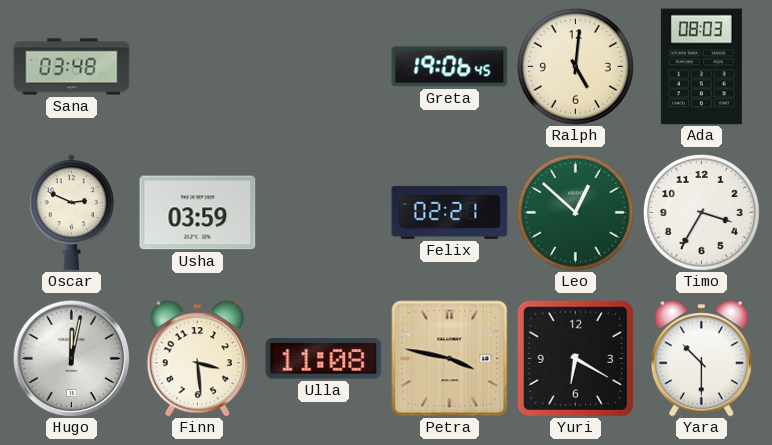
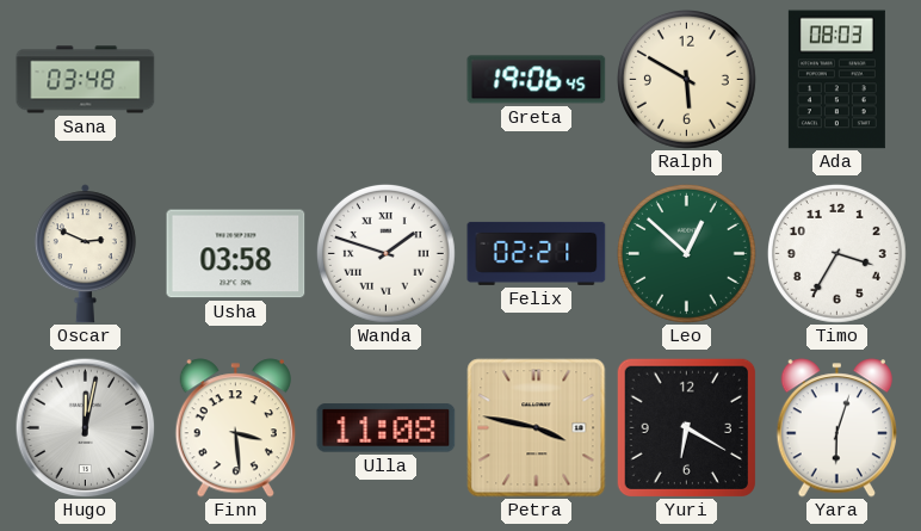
Ralph: 5:01 -> 5:50 (686, 79)
Usha: 03:59 -> 03:58 (236, 254)
Wanda: none -> 1:48 (385, 253)
Yara: 10:30 -> 6:03 (836, 428)
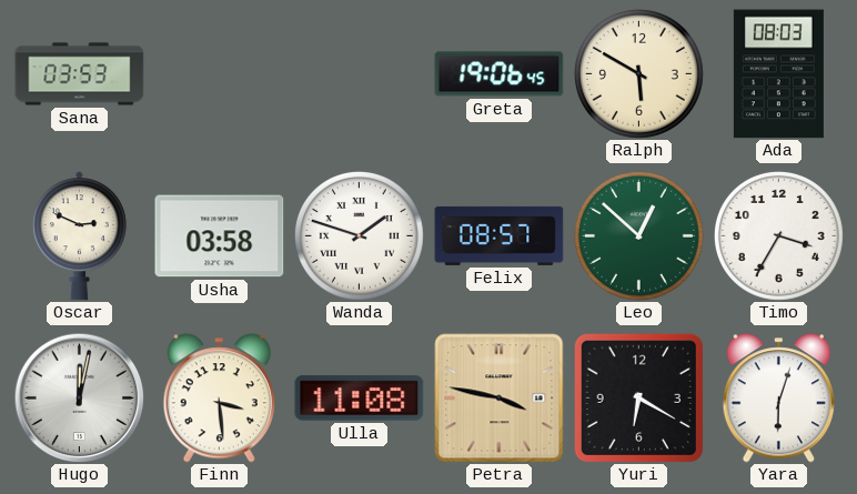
Sana: 03:48 -> 03:53 (80, 74)
Felix: 02:21 -> 08:57 (500, 235)
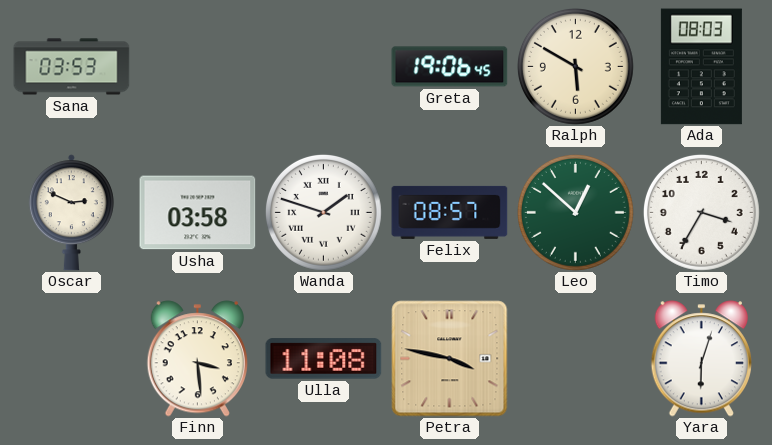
Hugo: 12:02 -> none (79, 397)
Yuri: 6:20 -> none (638, 397)
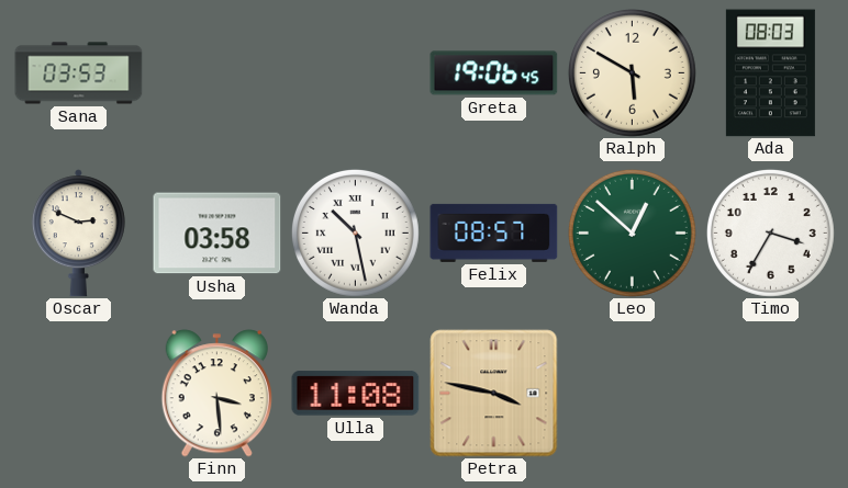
Wanda: 1:48 -> 10:28 (355, 232)
Yara: 6:03 -> none (701, 359)
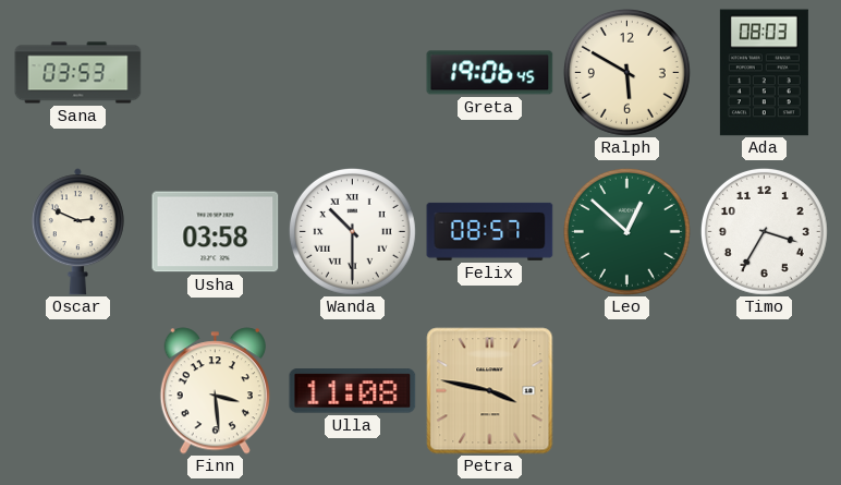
Wanda: 10:28 -> 10:30 (352, 231)
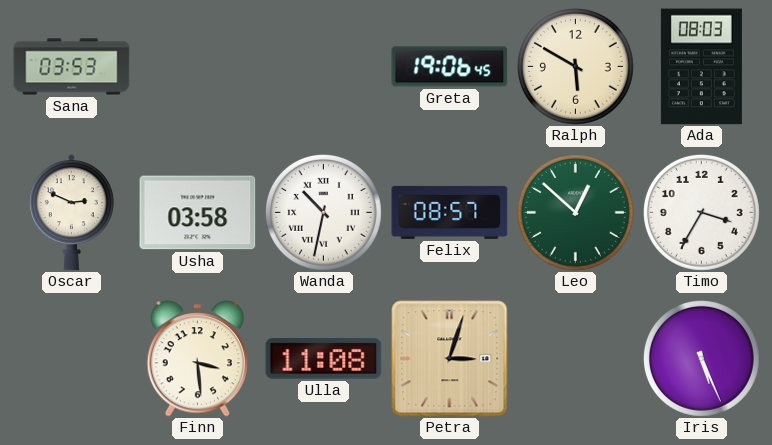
Wanda: 10:30 -> 10:32 (323, 212)
Petra: 3:47 -> 3:03 (450, 359)
Iris: none -> 5:26 (701, 358)
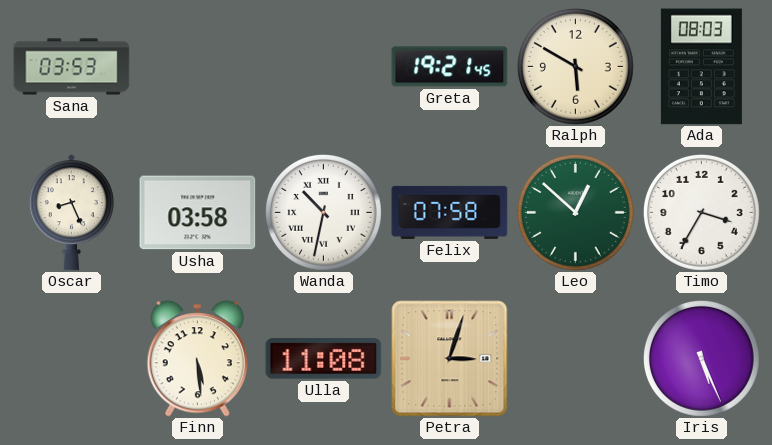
Greta: 19:06 -> 19:21 (450, 67)
Oscar: 2:49 -> 8:26 (71, 213)
Felix: 08:57 -> 07:58 (450, 212)
Finn: 3:29 -> 5:29 (197, 359)
